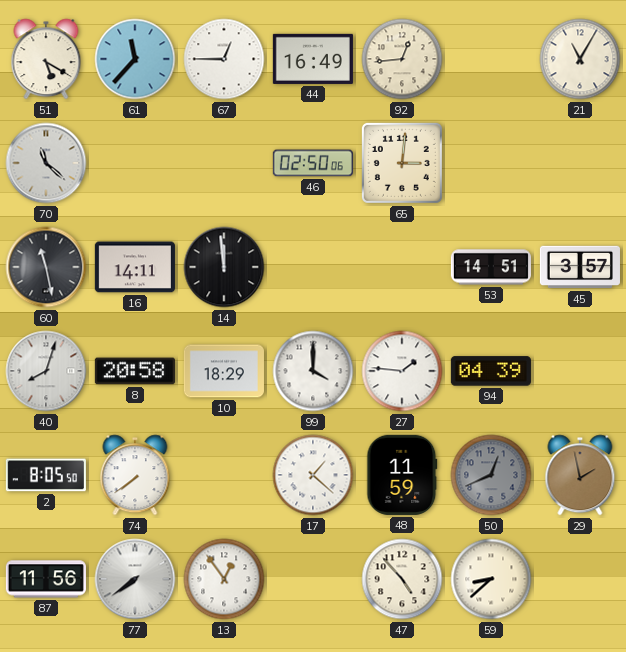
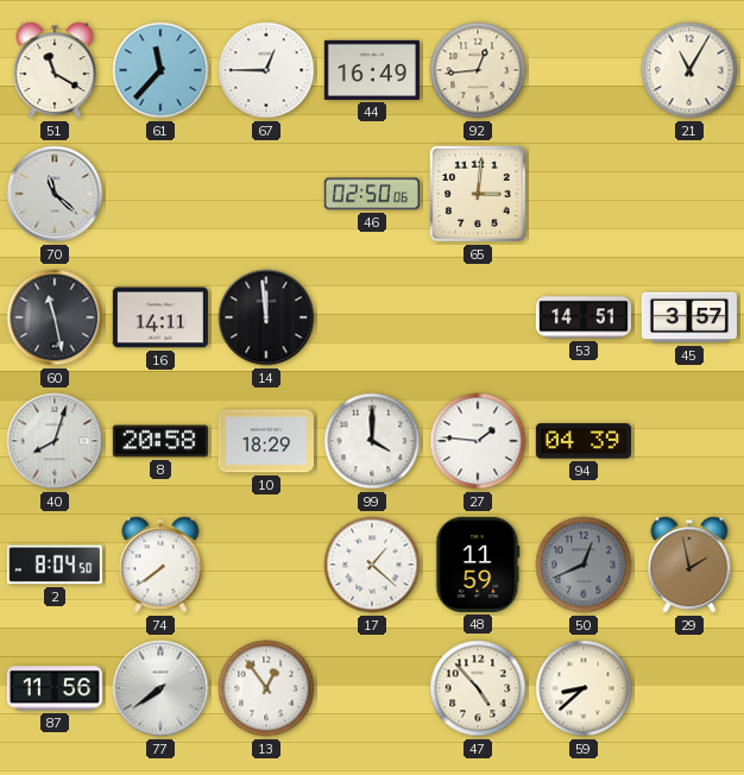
51: 5:20 -> 11:20 (55, 70)
2: 8:05 -> 8:04 (55, 565)
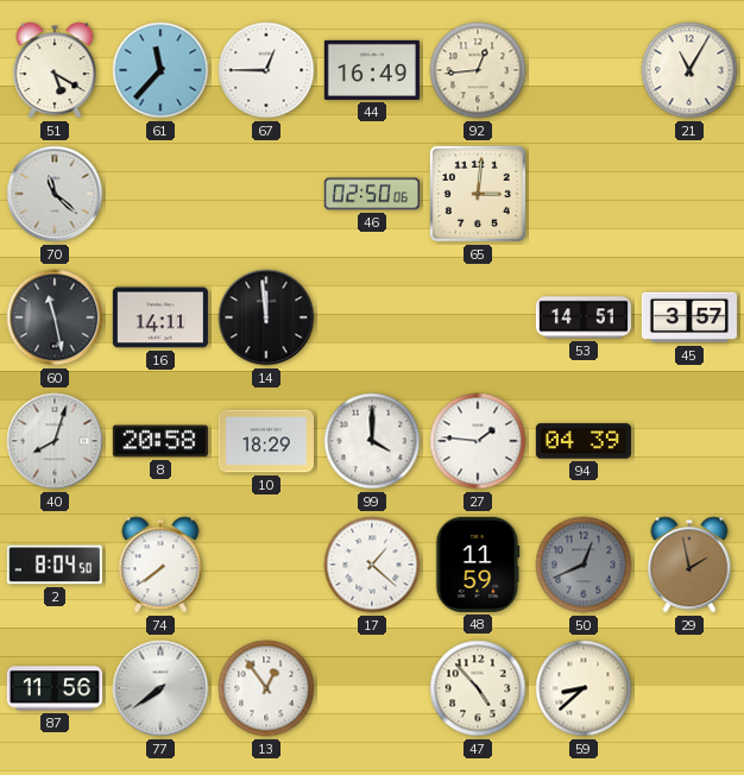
51: 11:20 -> 5:20 (55, 70)
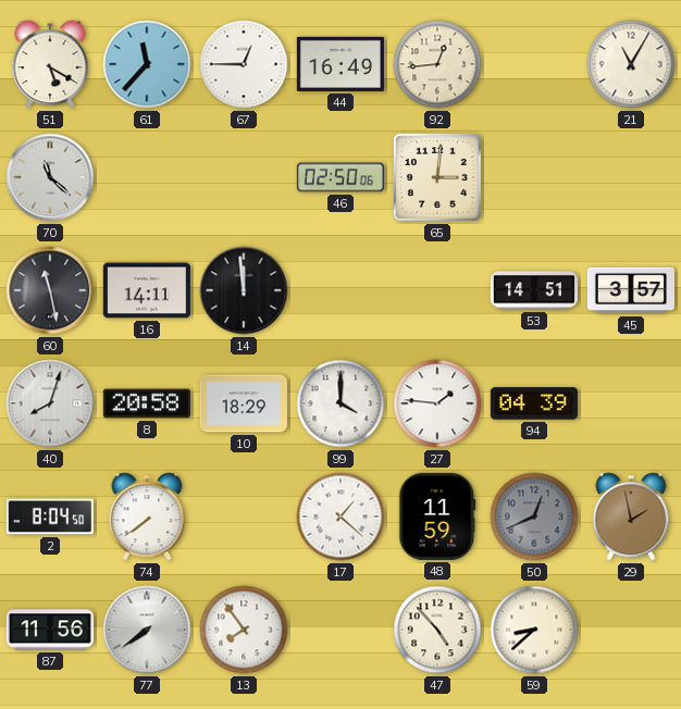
13: 12:54 -> 7:54 (244, 630)
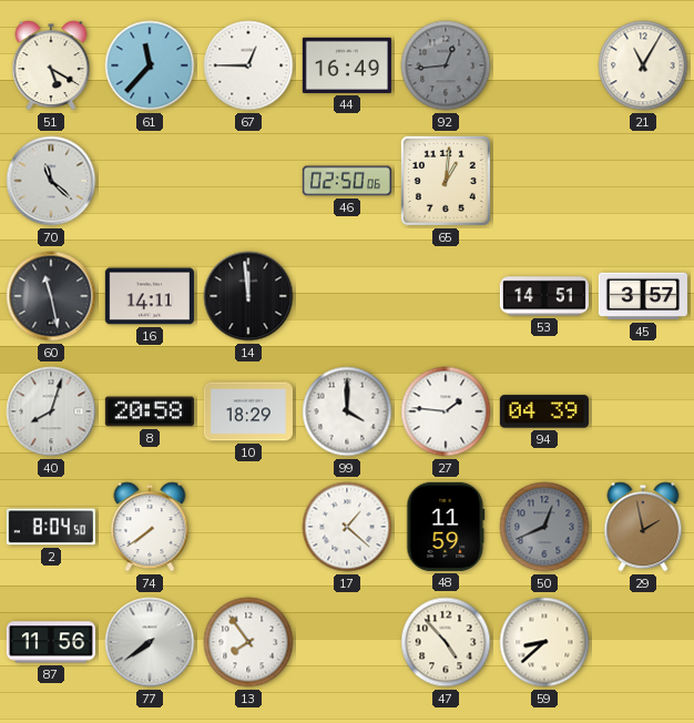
92 dial: cream -> grey (446, 65)
65: 3:01 -> 1:01 (446, 181)
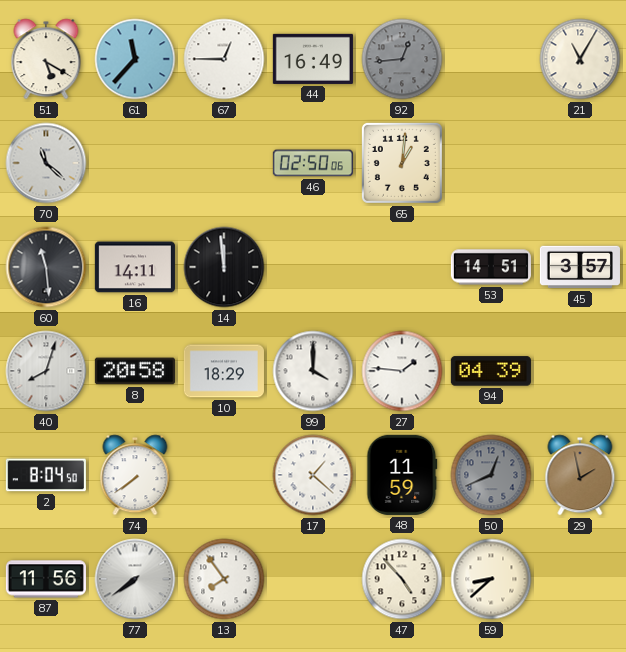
60: 11:28 -> 11:29 (46, 267)
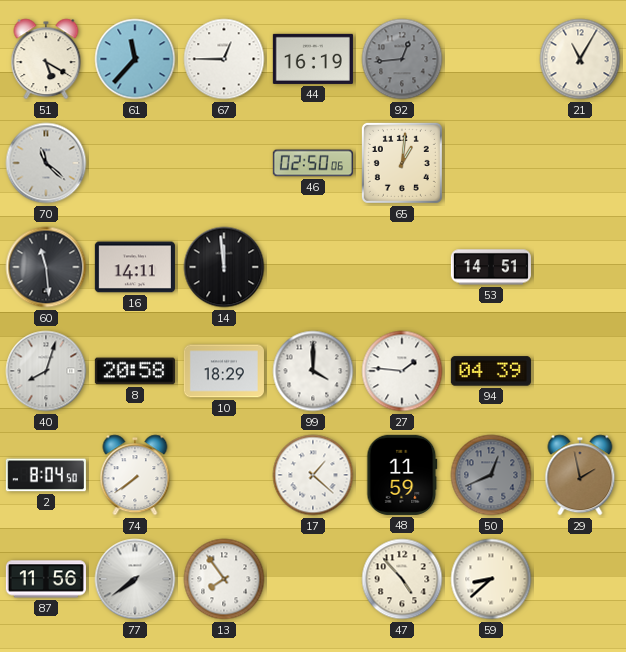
44: 16:49 -> 16:19 (313, 59)
45: 3:57 -> none (580, 267)
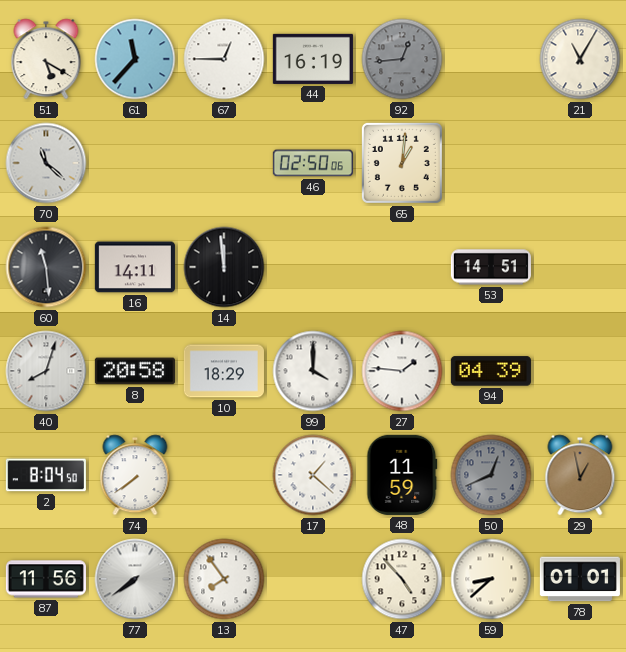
29: 1:58 -> 12:58 (580, 475)
78: none -> 01:01 (580, 579)
